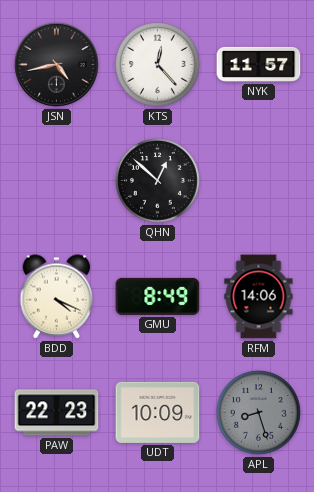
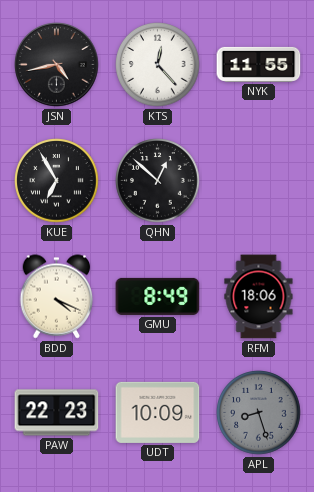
NYK: 11:57 -> 11:55 (259, 64)
KUE: none -> 6:55 (57, 181)
RFM: 14:06 -> 18:06 (259, 297)
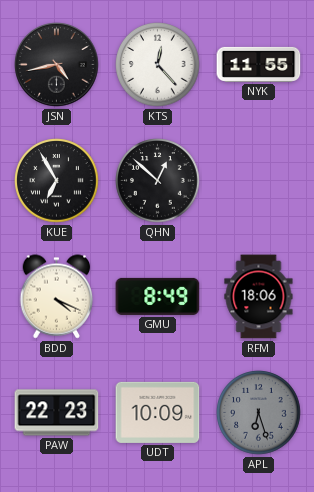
APL: 8:27 -> 6:27 (259, 413)
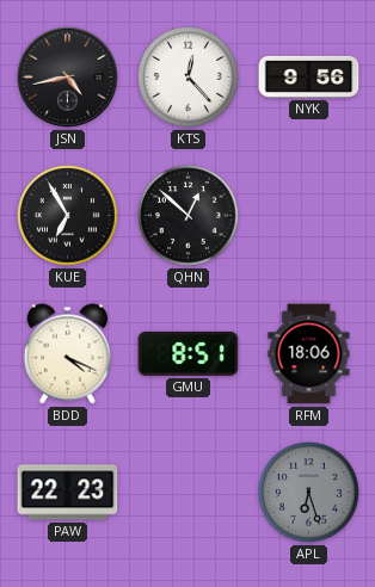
NYK: 11:55 -> 9:56 (309, 76)
GMU: 8:49 -> 8:51 (189, 353)
UDT: 10:09 -> none (158, 412)
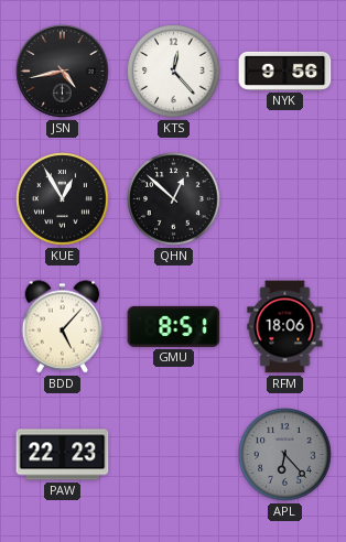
KUE: 6:55 -> 12:55 (63, 199)
BDD: 4:19 -> 5:07 (63, 327)
APL: 6:27 -> 6:23 (285, 455)
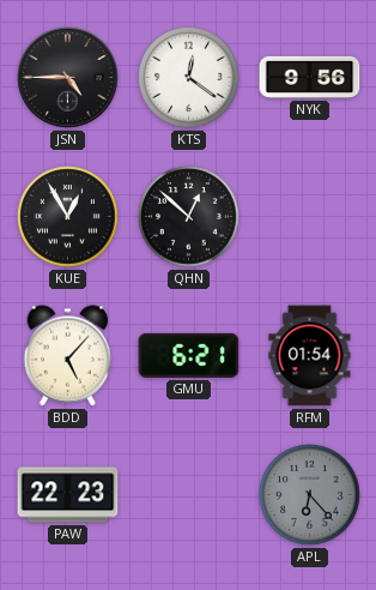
JSN: 4:43 -> 4:45 (68, 78)
KTS: 12:23 -> 12:21 (189, 78)
GMU: 8:51 -> 6:21 (189, 355)
RFM: 18:06 -> 01:54 (310, 356)
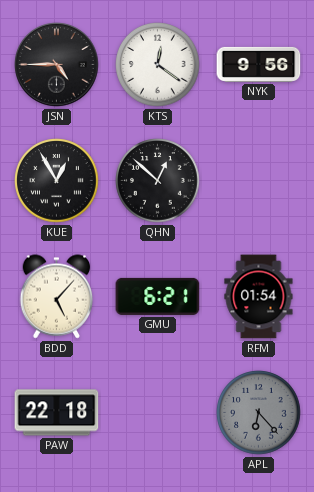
PAW: 22:23 -> 22:18 (57, 413)
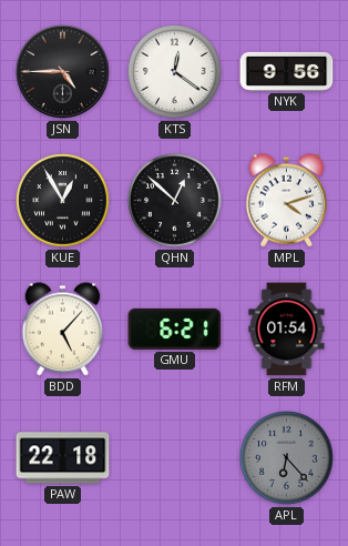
MPL: none -> 4:12 (287, 201)
